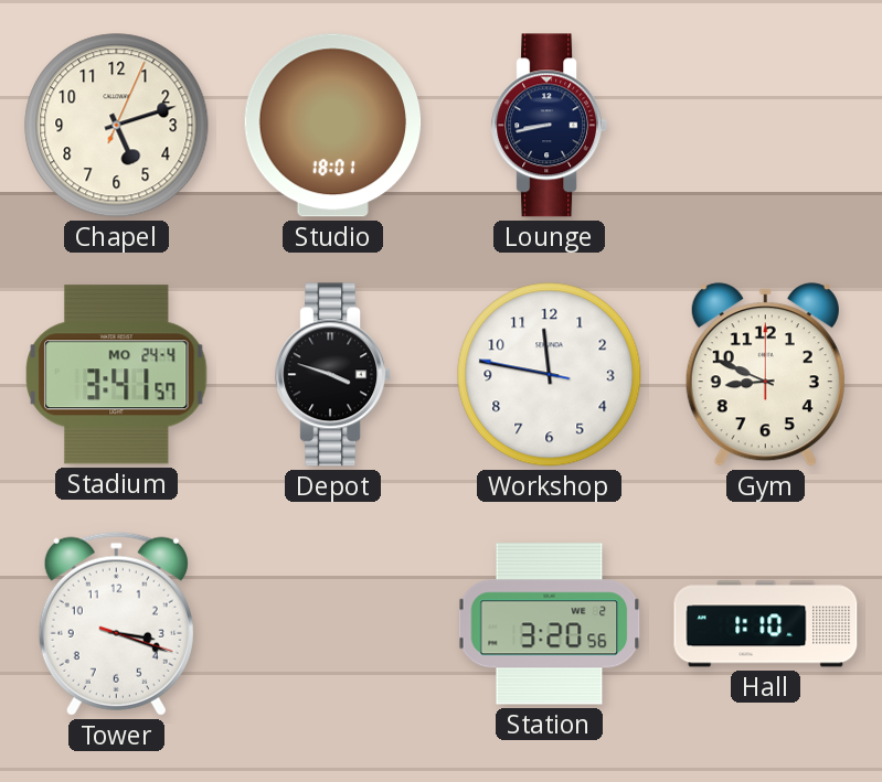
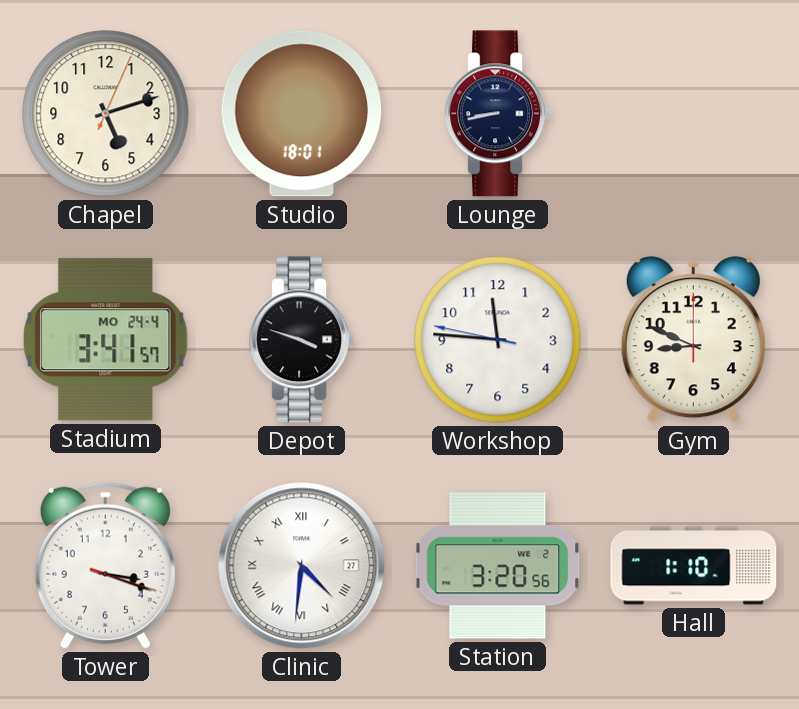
Workshop: 11:46 -> 11:45 (498, 340)
Clinic: none -> 4:31 (302, 566)
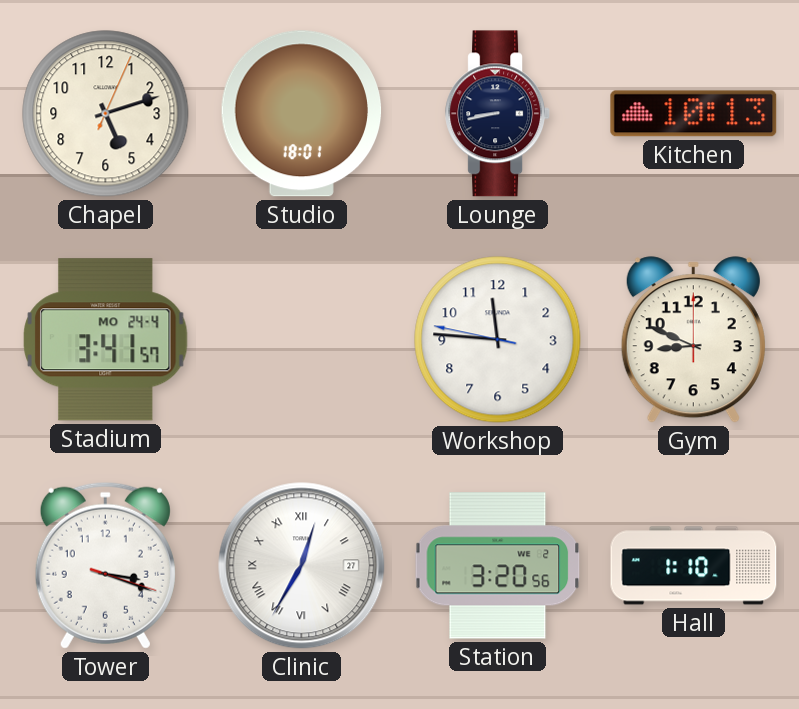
Kitchen: none -> 10:13 (694, 114)
Depot: 3:48 -> none (302, 340)
Clinic: 4:31 -> 12:35 (302, 566)
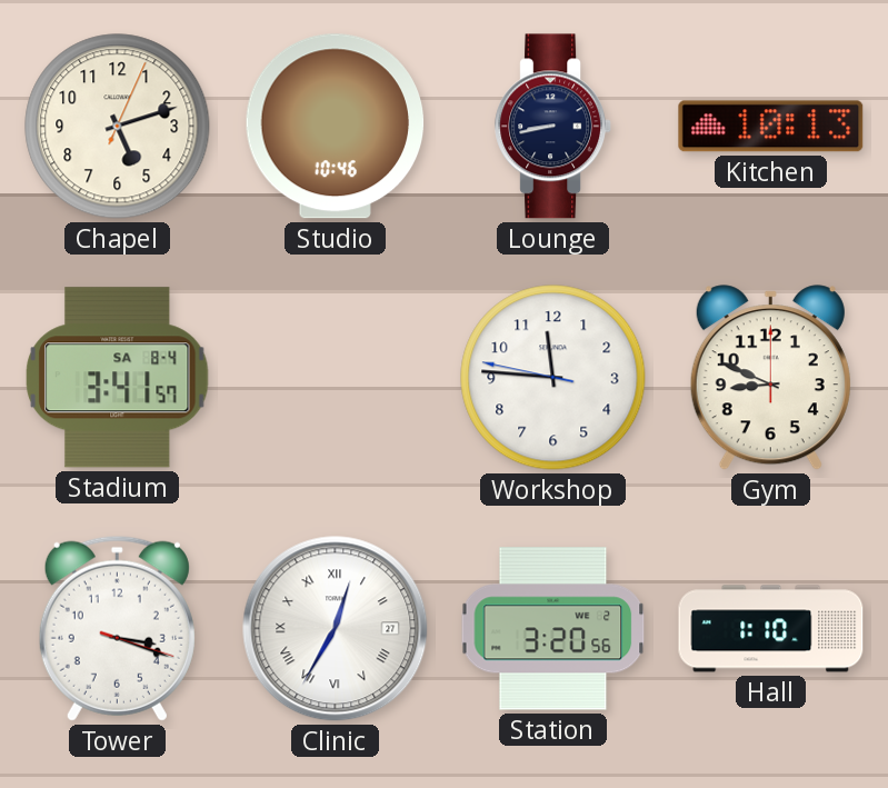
Studio: 18:01 -> 10:46 (336, 127)
Stadium date: MO 24-4 -> SA 8-4 (118, 378)
